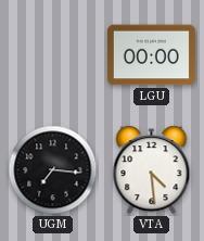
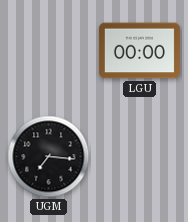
VTA: 4:29 -> none (152, 170)
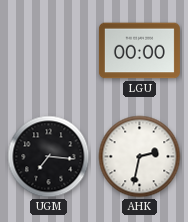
AHK: none -> 2:32 (140, 157)
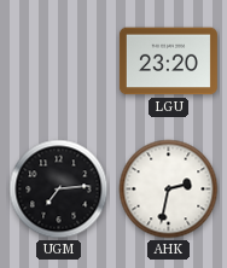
LGU: 00:00 -> 23:20 (168, 62)
UGM: 7:16 -> 7:14 (59, 190)
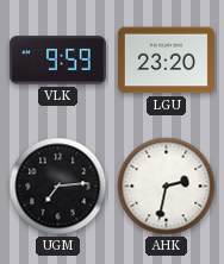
VLK: none -> 9:59 (57, 61)
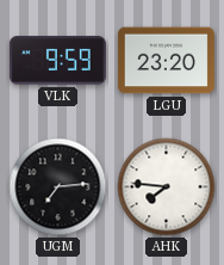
AHK: 2:32 -> 7:46 (167, 187)
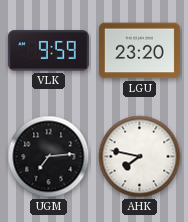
AHK: 7:46 -> 7:47 (140, 157)
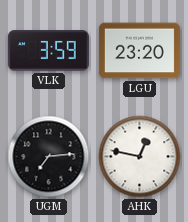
VLK: 9:59 -> 3:59 (48, 51)
AHK: 7:47 -> 12:47 (140, 157)
